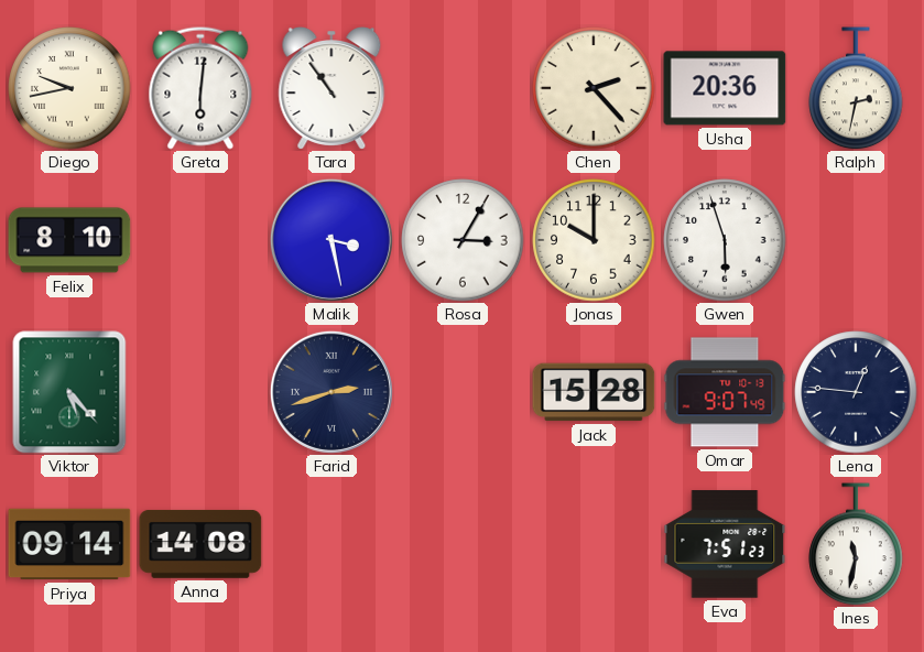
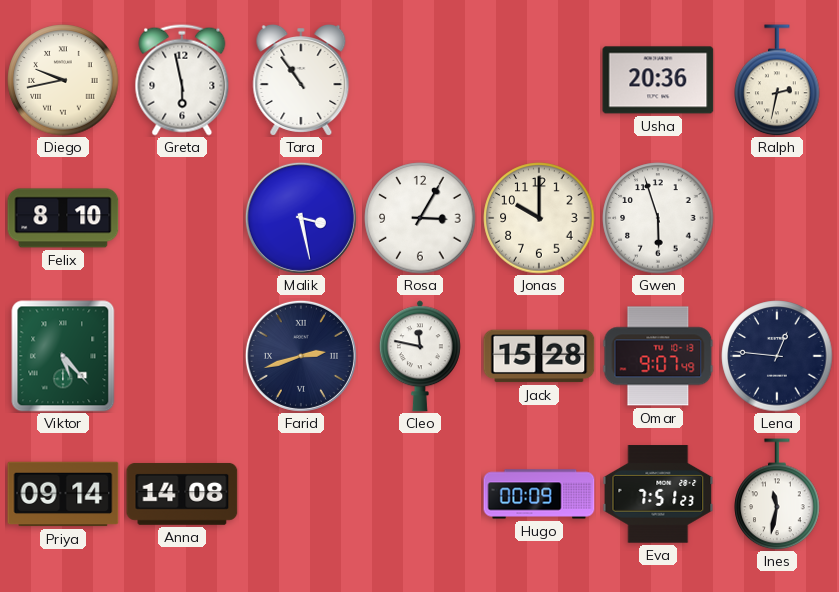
Greta: 6:01 -> 5:58 (182, 80)
Chen: 2:23 -> none (594, 88)
Cleo: none -> 11:47 (420, 356)
Hugo: none -> 00:09 (539, 494)
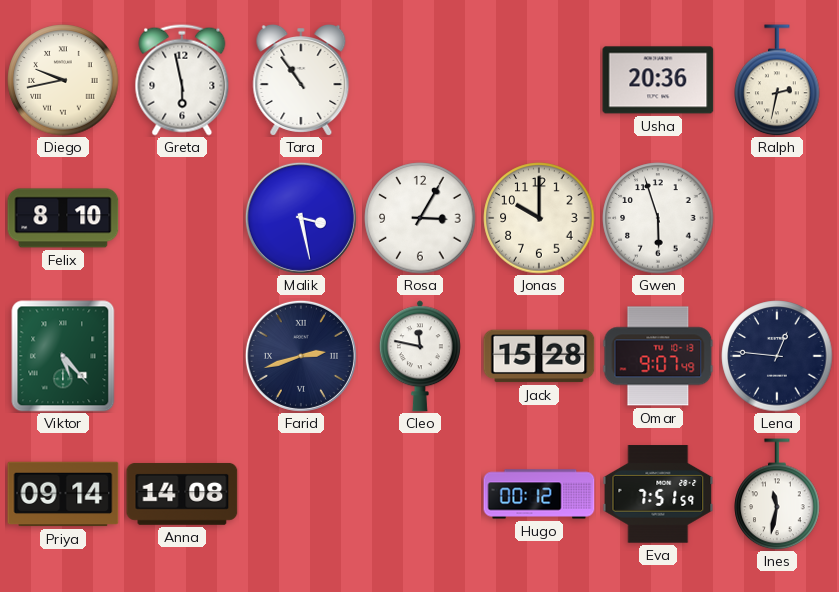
Hugo: 00:09 -> 00:12 (539, 494)
Eva: 7:51:23 -> 7:51:59 (658, 494)
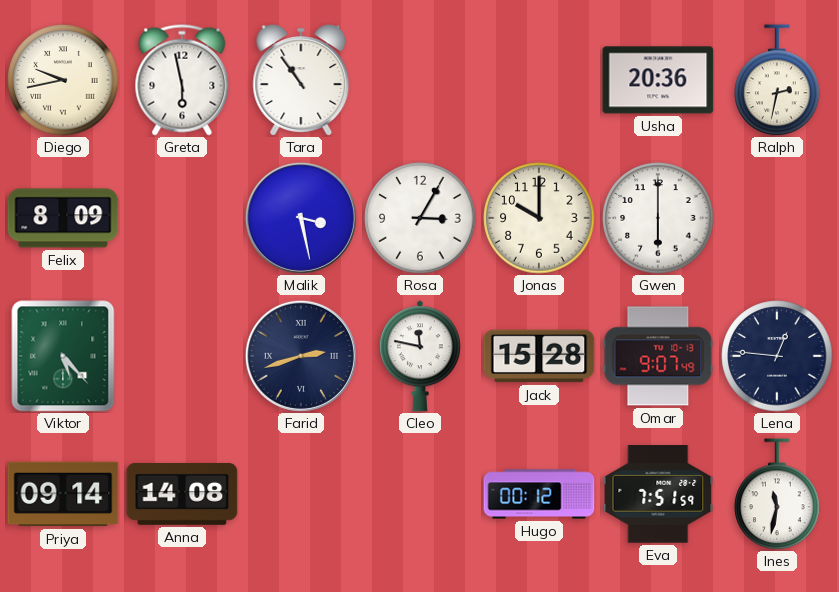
Felix: 8:10 -> 8:09 (63, 218)
Gwen: 5:57 -> 6:00 (658, 218)
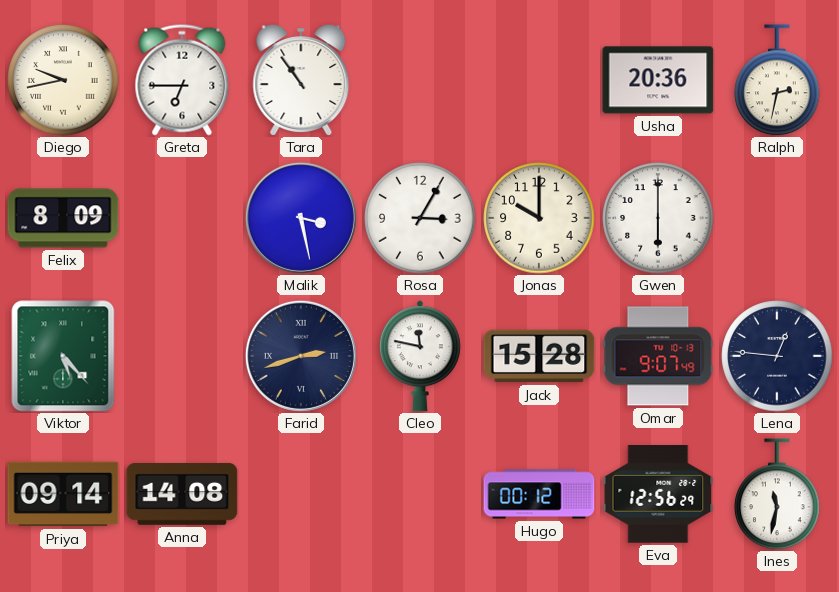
Greta: 5:58 -> 6:45 (182, 80)
Eva: 7:51 -> 12:56 (658, 494)
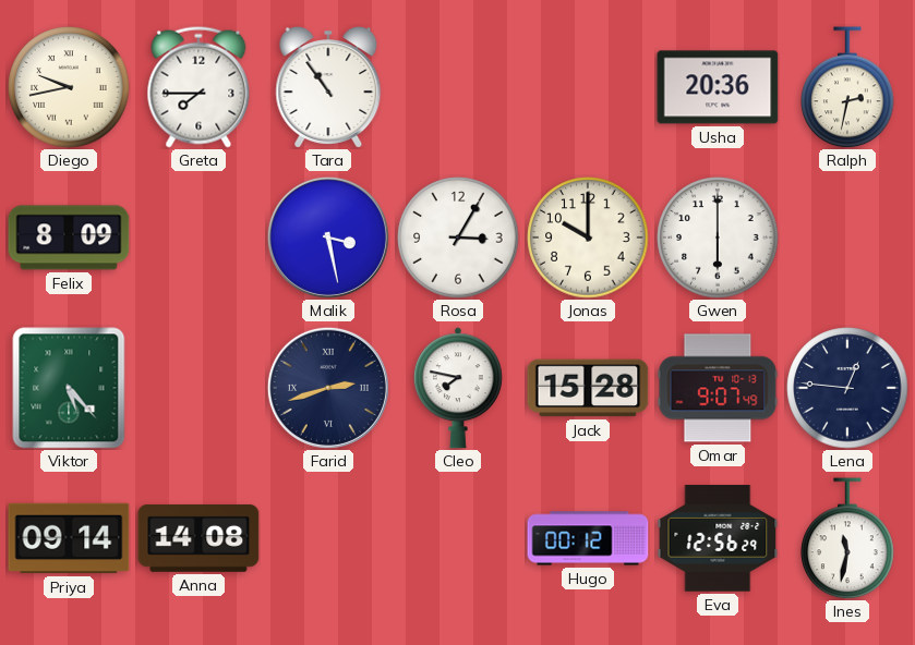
Greta: 6:45 -> 7:45 (198, 87)
Cleo: 11:47 -> 7:47 (458, 388)
